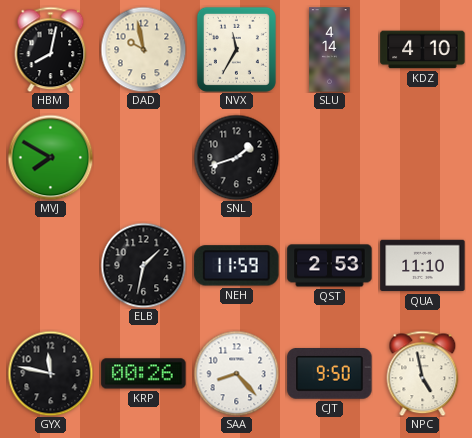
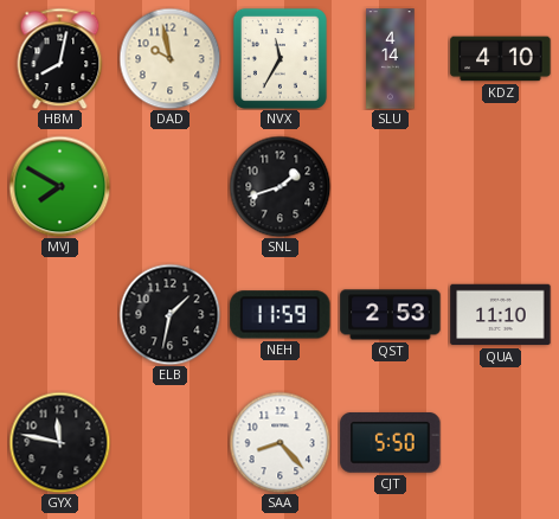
KRP: 00:26 -> none (144, 374)
CJT: 9:50 -> 5:50 (391, 443)
NPC: 4:58 -> none (423, 373)
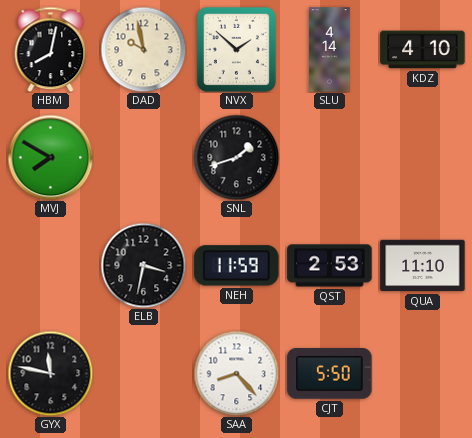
NVX: 11:35 -> 1:52 (236, 49)
ELB: 1:32 -> 3:32 (143, 265)
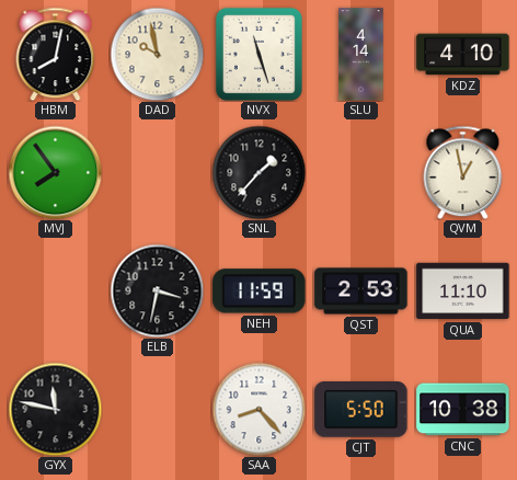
NVX: 1:52 -> 11:27 (258, 54)
MVJ: 7:50 -> 7:54 (55, 172)
SNL: 1:42 -> 1:37 (258, 172)
QVM: none -> 12:58 (463, 172)
CNC: none -> 10:38 (463, 410)
